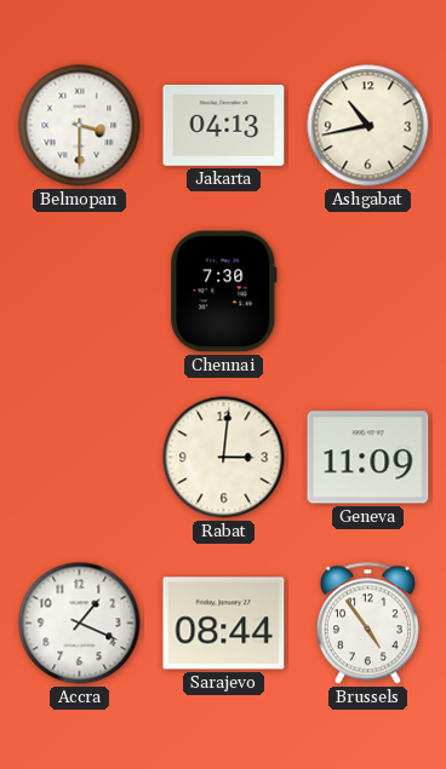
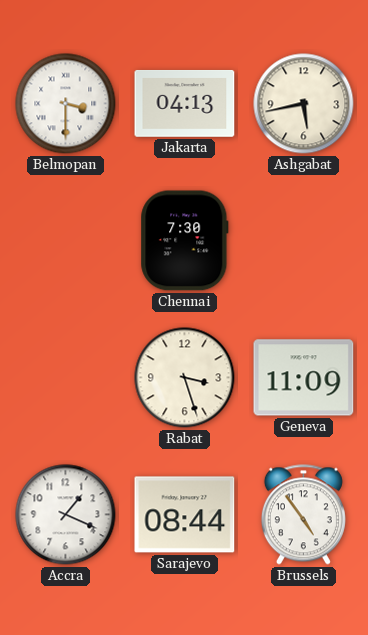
Ashgabat: 10:43 -> 5:43 (304, 104)
Rabat: 3:01 -> 3:27 (185, 378)
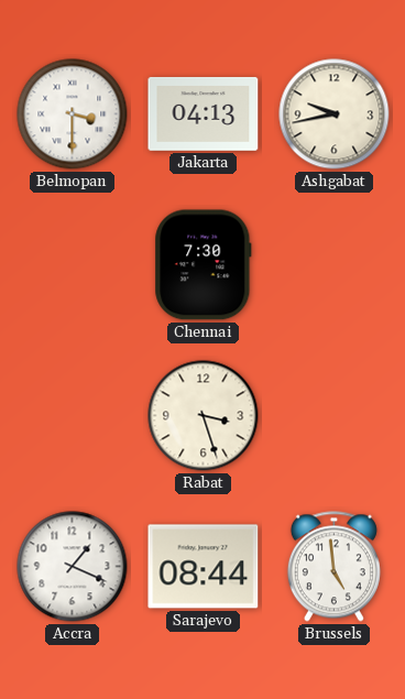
Ashgabat: 5:43 -> 9:43 (335, 114)
Geneva: 11:09 -> none (304, 378)
Brussels: 4:54 -> 4:59 (333, 567)
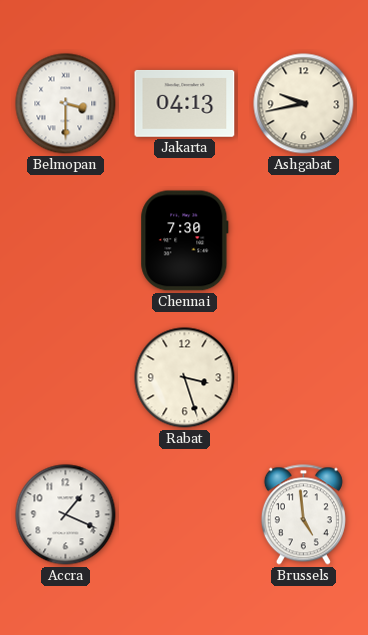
Sarajevo: 08:44 -> none (204, 567)
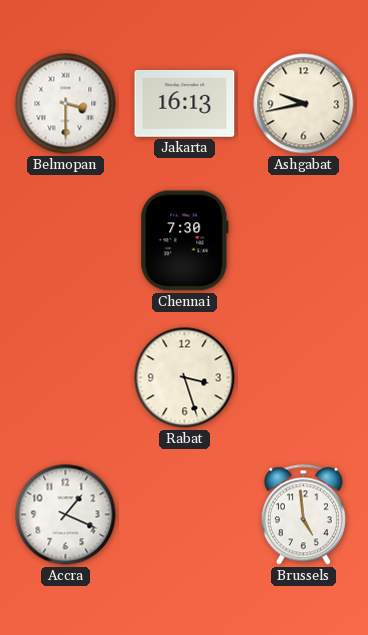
Jakarta: 04:13 -> 16:13 (185, 103)
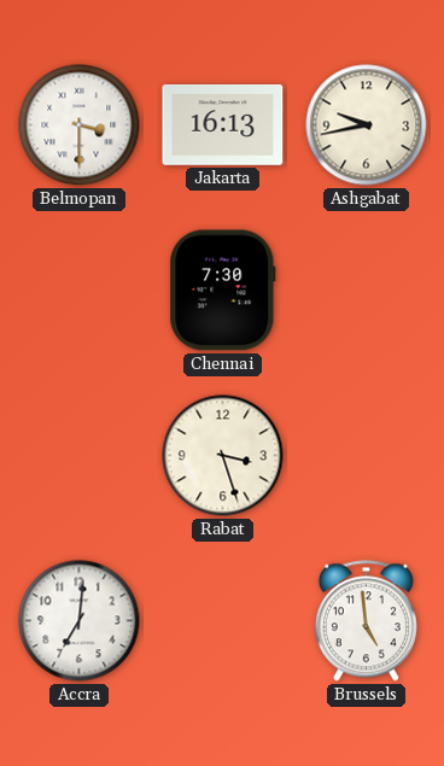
Accra: 1:19 -> 7:01 (80, 621)
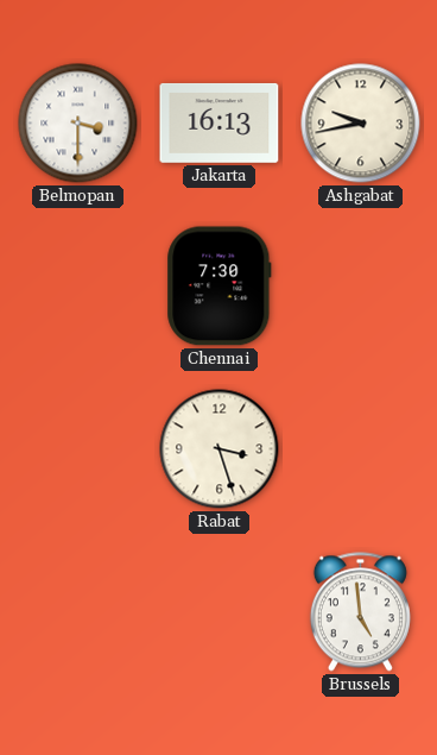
Accra: 7:01 -> none (80, 621)
